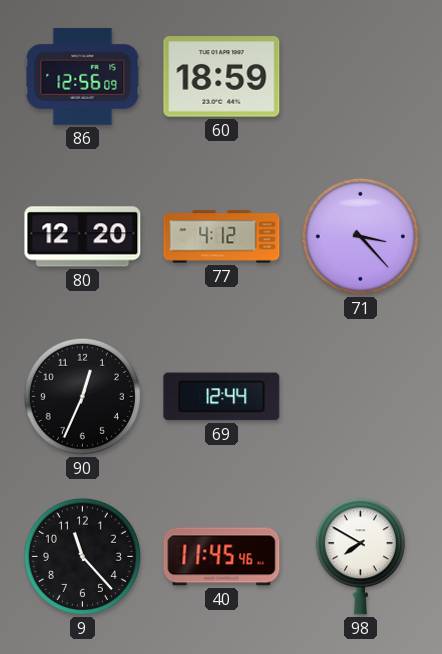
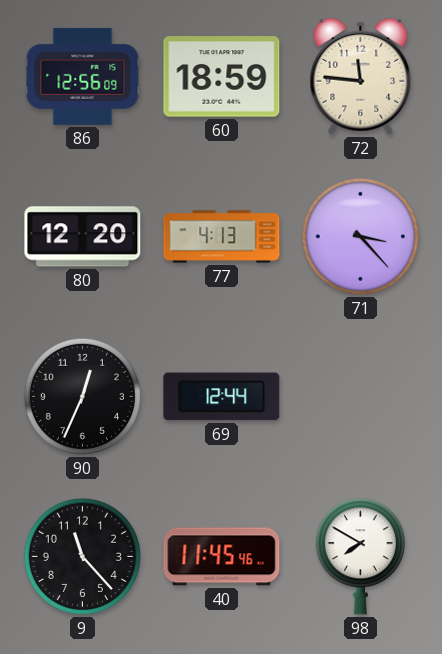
72: none -> 11:46 (361, 76)
77: 4:12 -> 4:13 (222, 237)
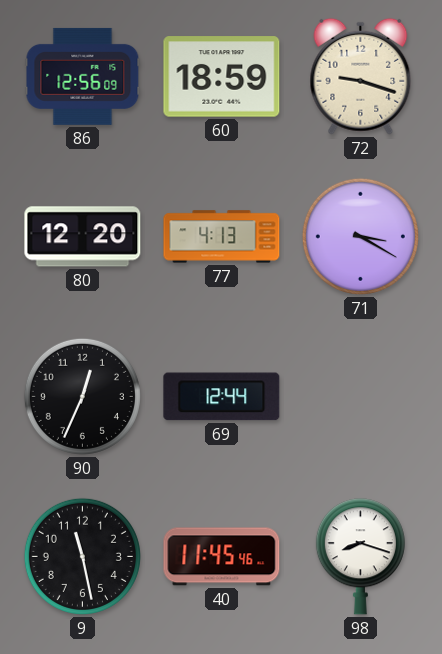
72: 11:46 -> 9:18 (361, 76)
71: 3:23 -> 3:20 (360, 236)
9: 11:23 -> 11:28 (82, 556)
98: 7:50 -> 8:18 (360, 557)
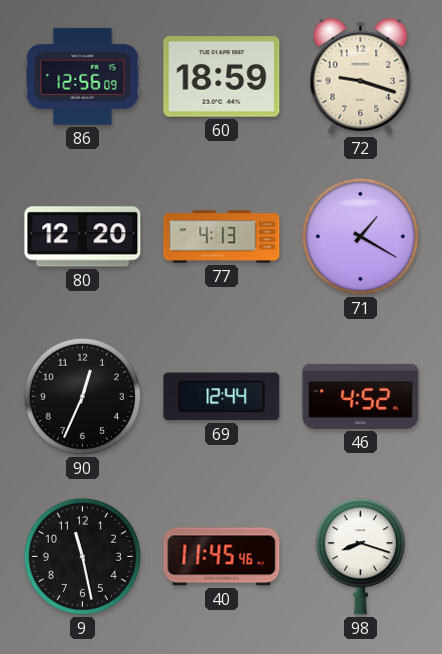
71: 3:20 -> 1:20 (360, 236)
46: none -> 4:52 (361, 396)
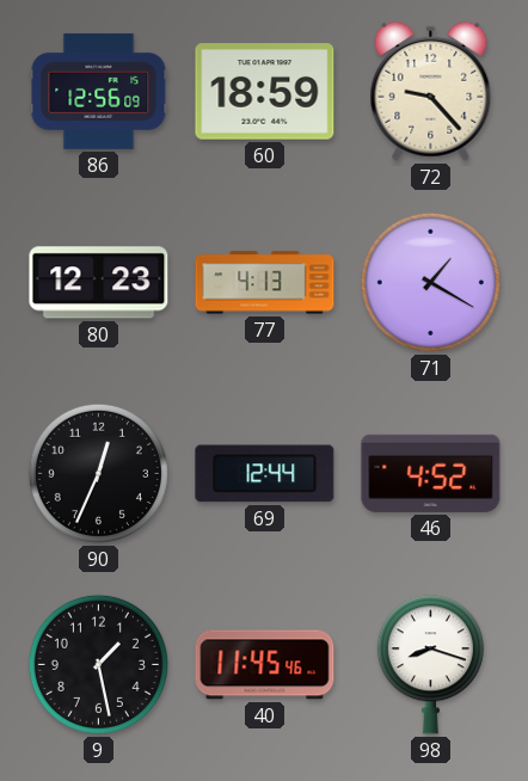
72: 9:18 -> 9:23 (431, 91)
80: 12:20 -> 12:23 (99, 283)
9: 11:28 -> 1:28 (98, 664)
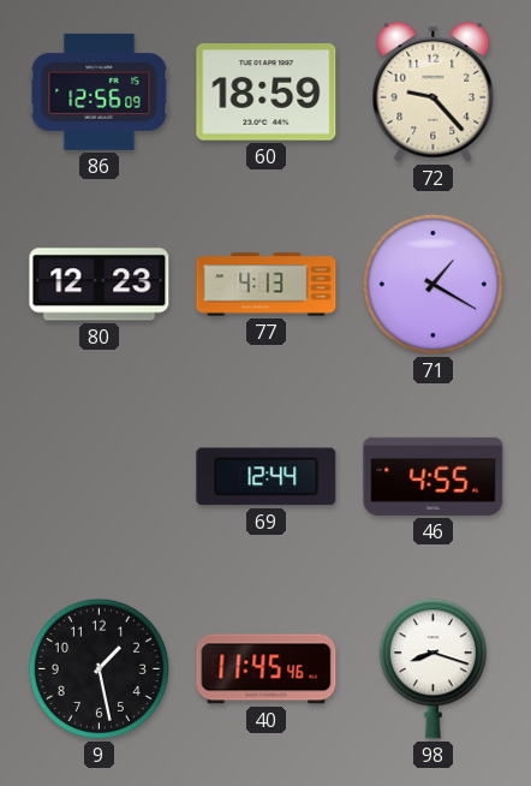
90: 12:34 -> none (98, 473)
46: 4:52 -> 4:55 (434, 476)
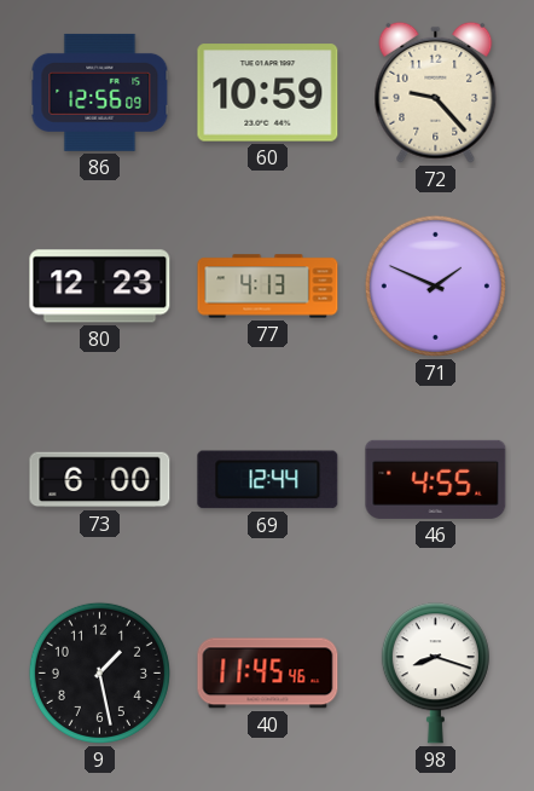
60: 18:59 -> 10:59 (268, 93)
71: 1:20 -> 1:49 (435, 285)
73: none -> 6:00 (100, 480)
